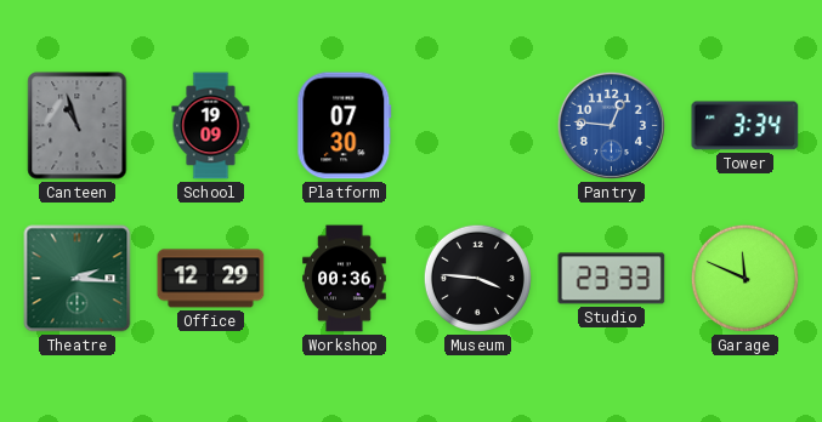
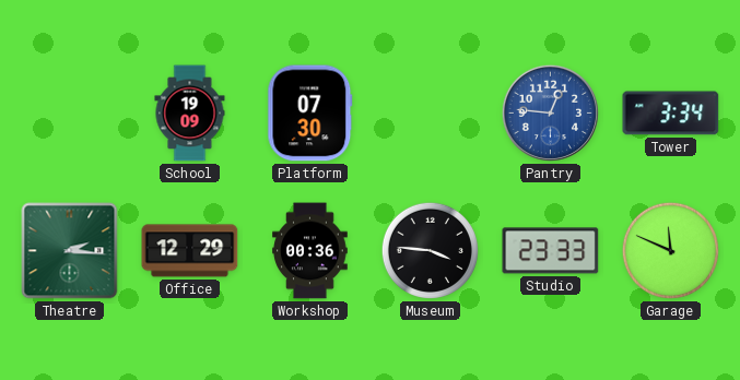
Canteen: 10:57 -> none (78, 126)
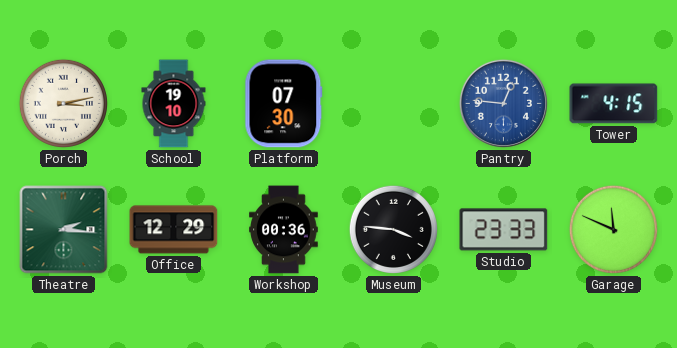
Porch: none -> 3:13 (63, 103)
School: 19:09 -> 19:10 (174, 104)
Tower: 3:34 -> 4:15 (614, 104)
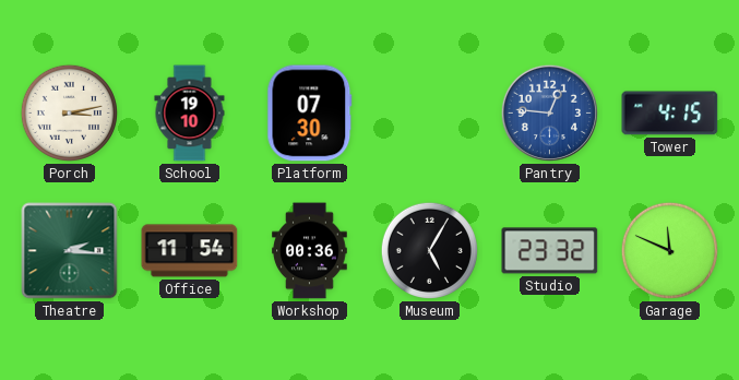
Office: 12:29 -> 11:54 (190, 251)
Museum: 3:46 -> 5:05 (429, 250)
Studio: 23:33 -> 23:32 (550, 251)
